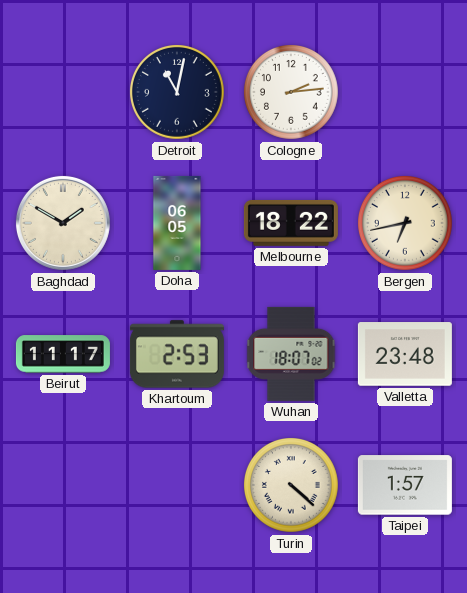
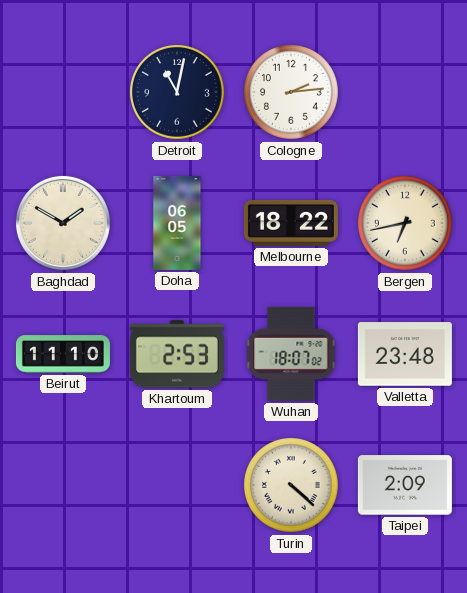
Beirut: 11:17 -> 11:10 (63, 354)
Taipei: 1:57 -> 2:09 (405, 485)
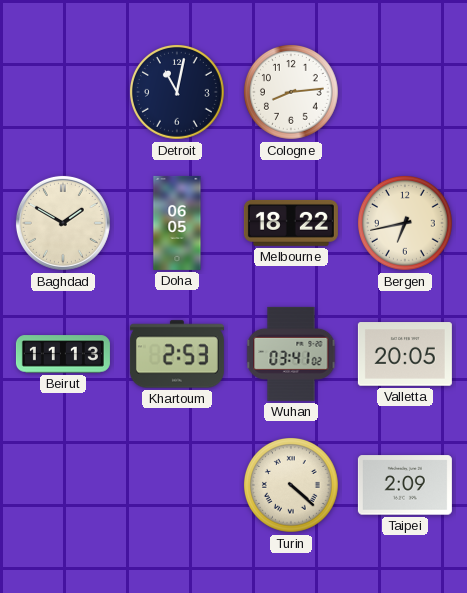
Cologne: 2:14 -> 8:14 (292, 93)
Beirut: 11:10 -> 11:13 (63, 354)
Wuhan: 18:07 -> 03:41 (291, 354)
Valletta: 23:48 -> 20:05 (405, 354)
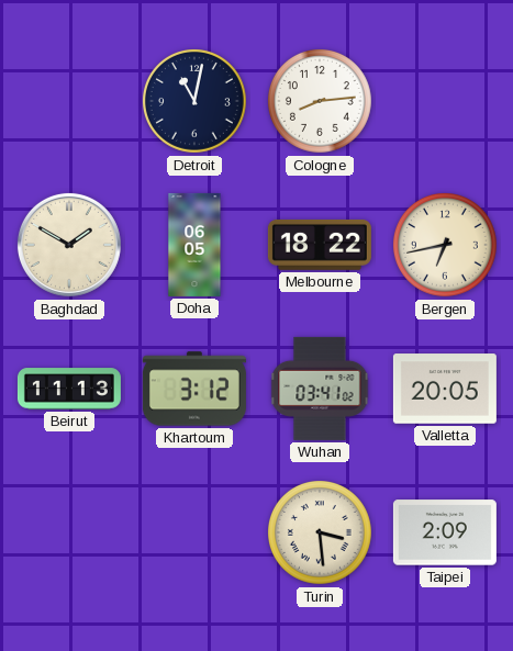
Khartoum: 2:53 -> 3:12 (194, 389)
Turin: 4:22 -> 3:29 (321, 534)
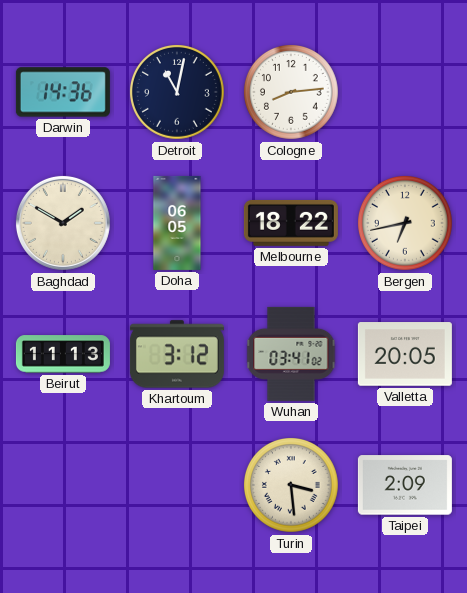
Darwin: none -> 14:36 (63, 92)
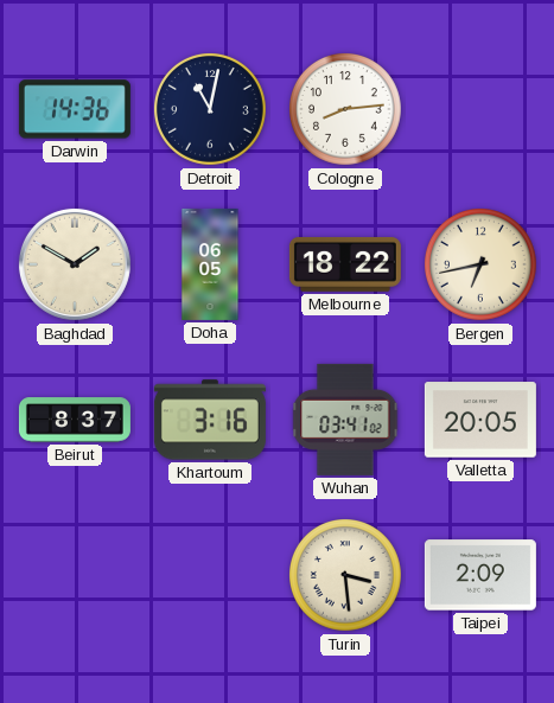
Beirut: 11:13 -> 8:37 (75, 420)
Khartoum: 3:12 -> 3:16 (210, 420)
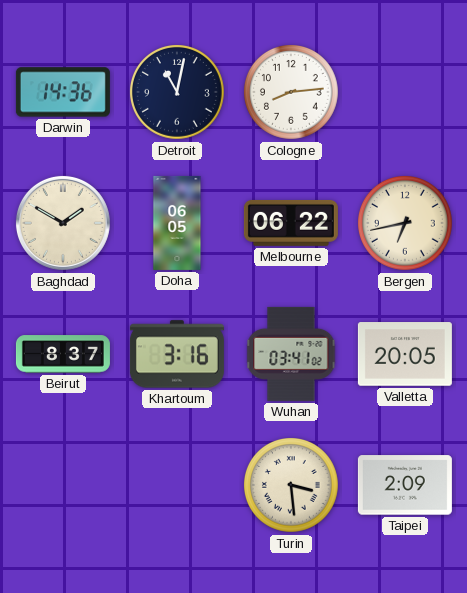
Melbourne: 18:22 -> 06:22 (291, 223)
